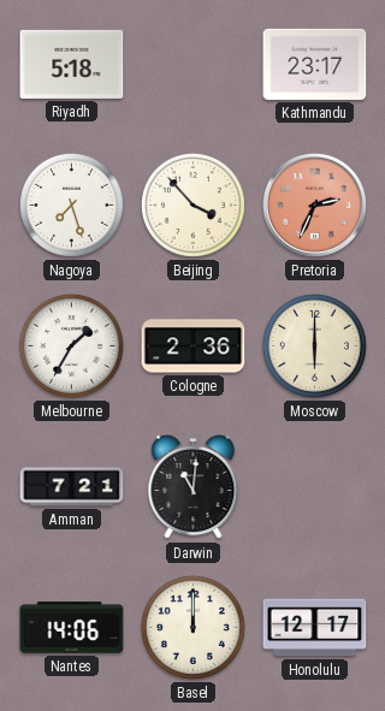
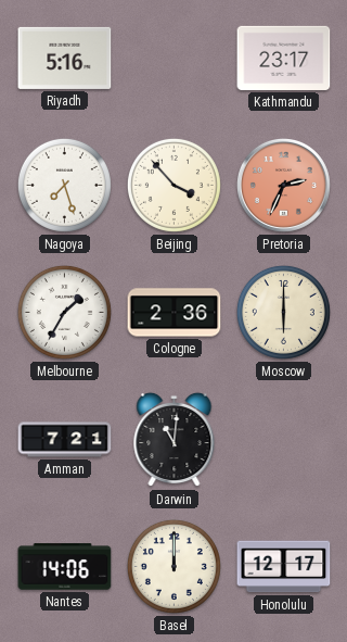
Riyadh: 5:18 -> 5:16 (65, 58)
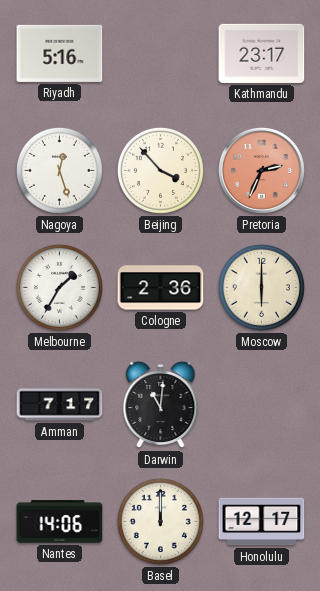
Nagoya: 7:27 -> 12:27 (59, 170)
Amman: 7:21 -> 7:17 (60, 405)
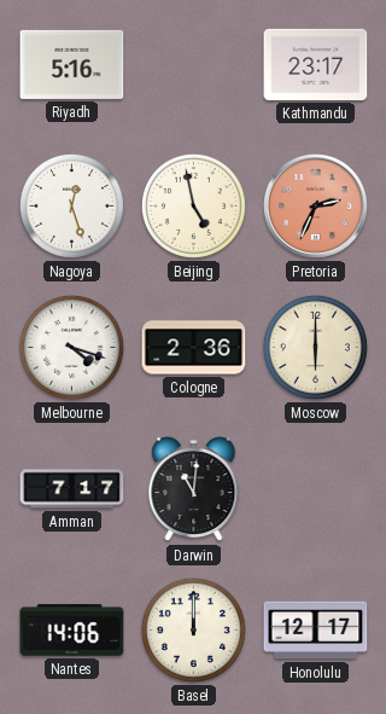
Beijing: 3:53 -> 4:58 (193, 205)
Melbourne: 1:35 -> 4:18 (71, 347)
